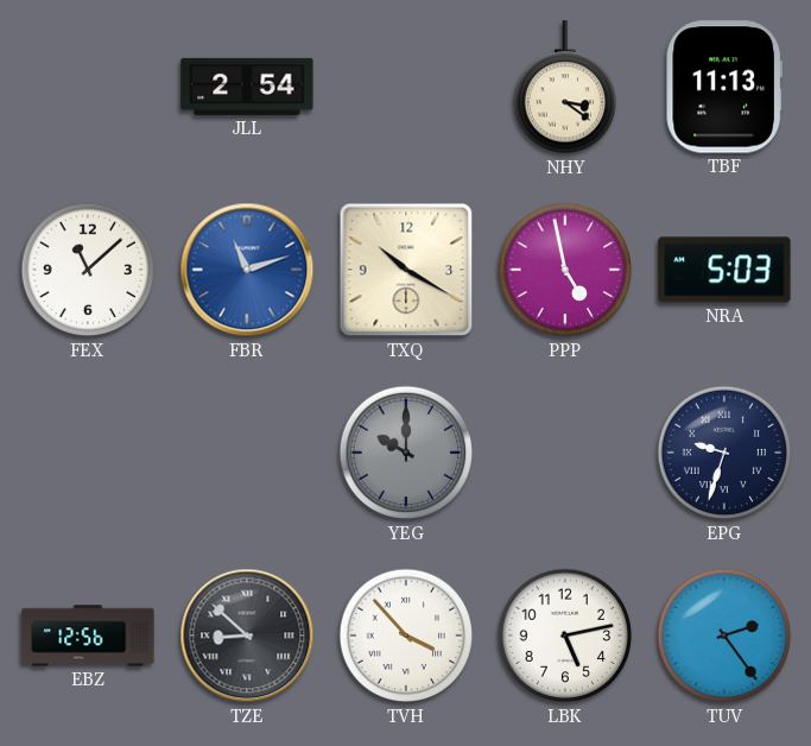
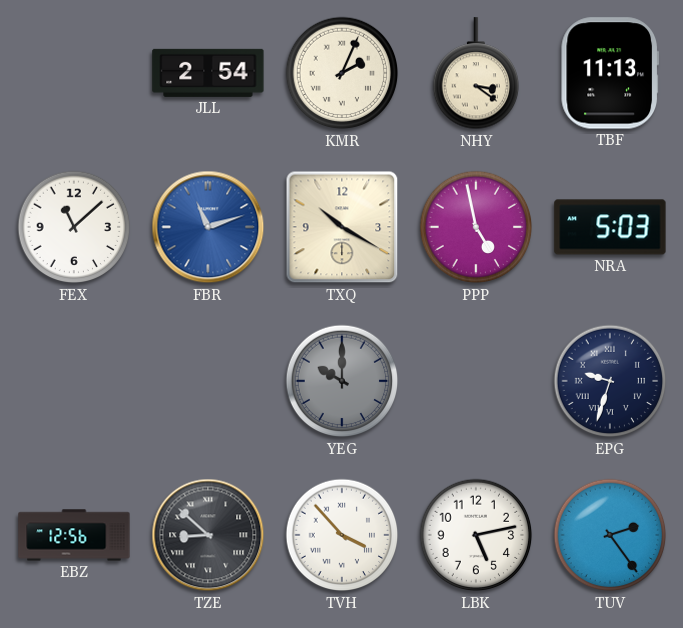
KMR: none -> 2:04 (342, 73)
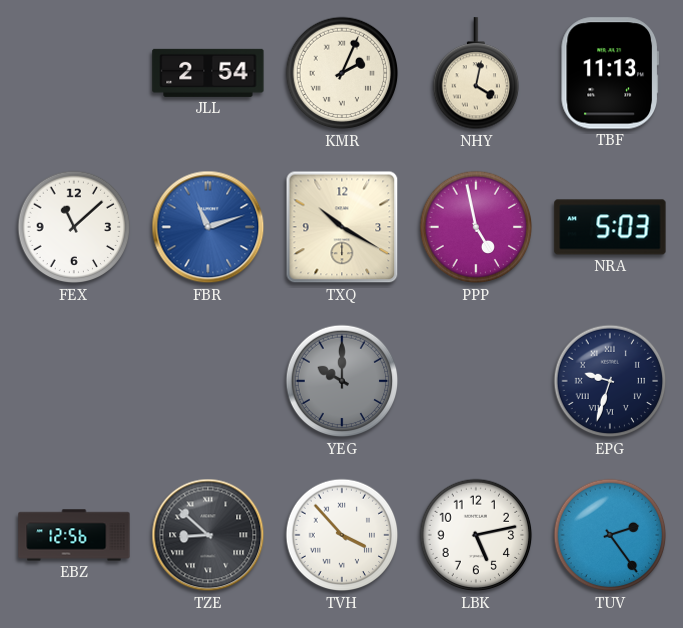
NHY: 3:21 -> 4:02 (475, 74)
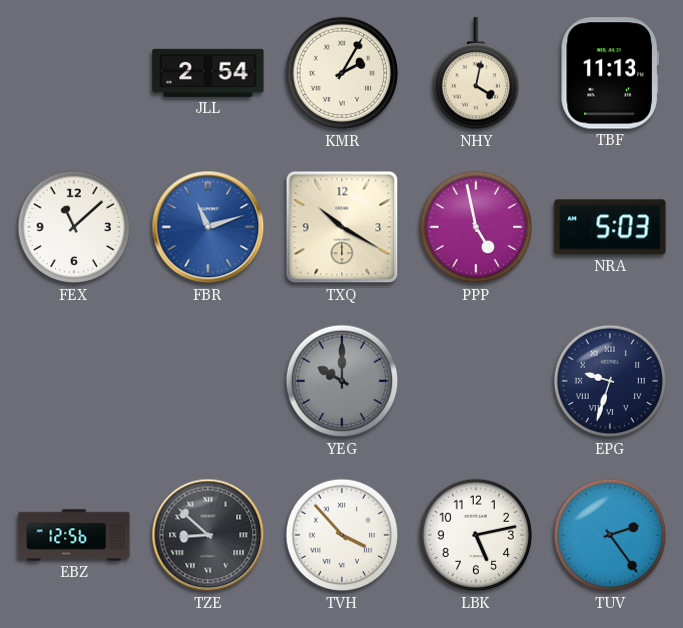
KMR: 2:04 -> 2:05 (342, 73)
